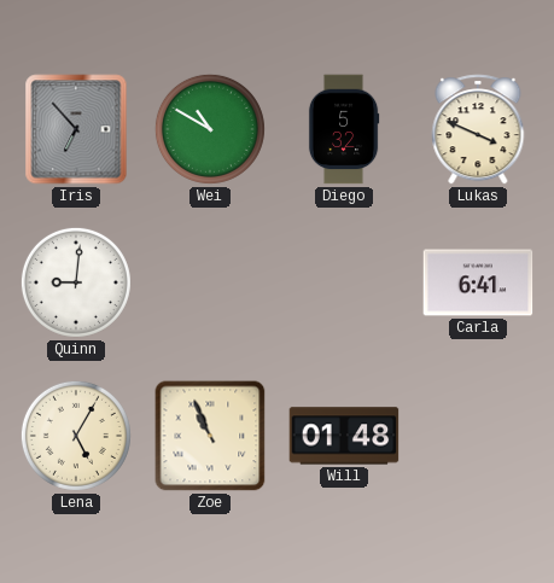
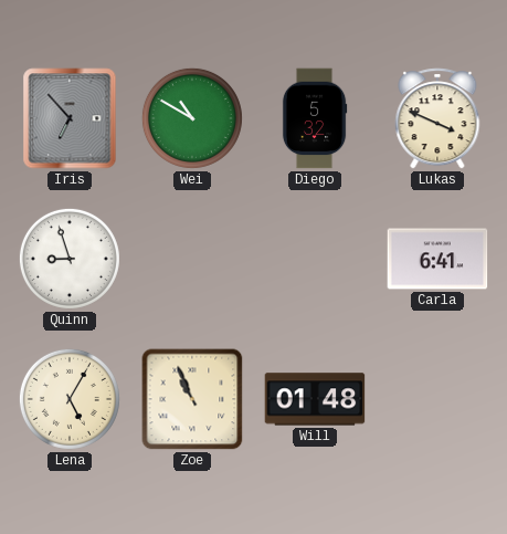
Quinn: 9:01 -> 8:57 (70, 259)
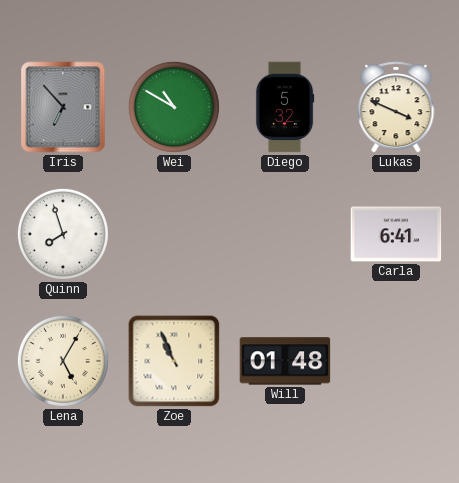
Quinn: 8:57 -> 7:57 (63, 234)
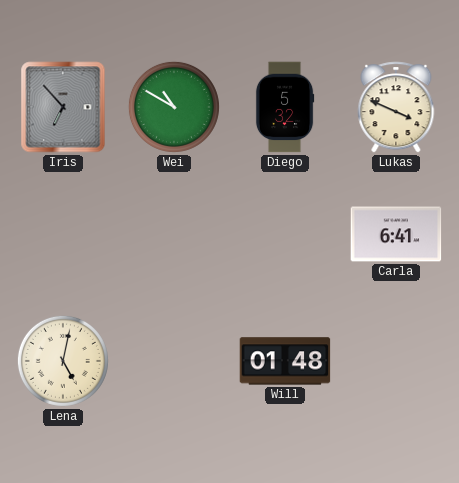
Quinn: 7:57 -> none (63, 234)
Lena: 5:05 -> 5:02 (63, 361)
Zoe: 10:56 -> none (174, 361)
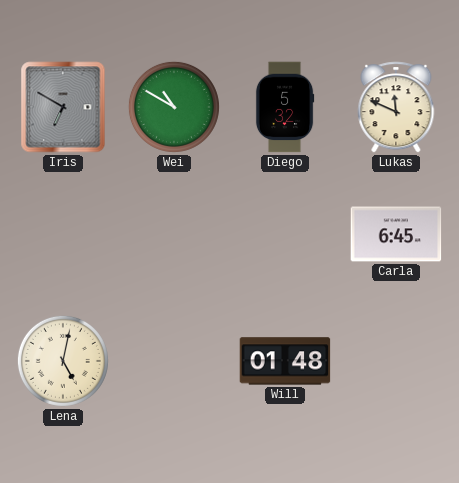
Iris: 6:53 -> 6:50 (63, 107)
Lukas: 3:49 -> 11:49 (396, 107)
Carla: 6:41 -> 6:45 (396, 234)
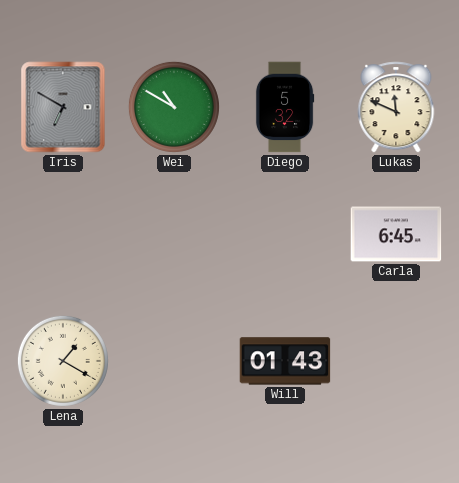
Lena: 5:02 -> 1:20 (63, 361)
Will: 01:48 -> 01:43 (285, 361)
